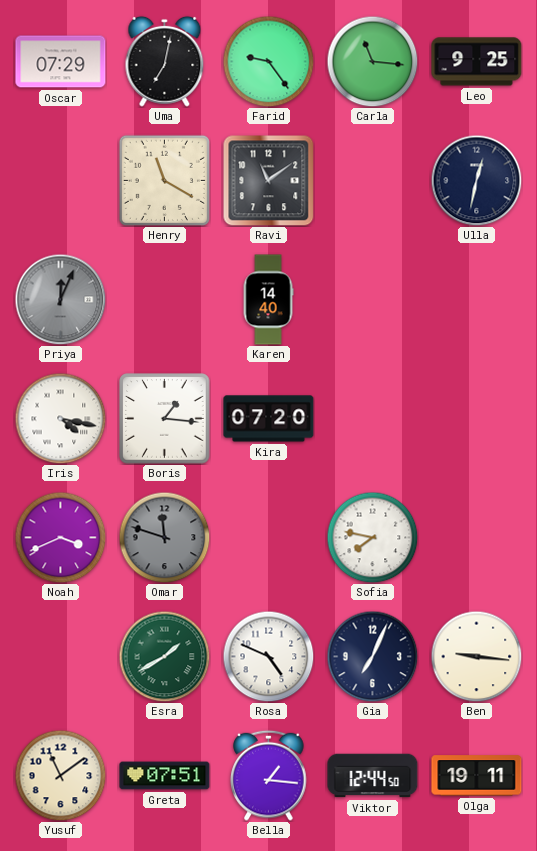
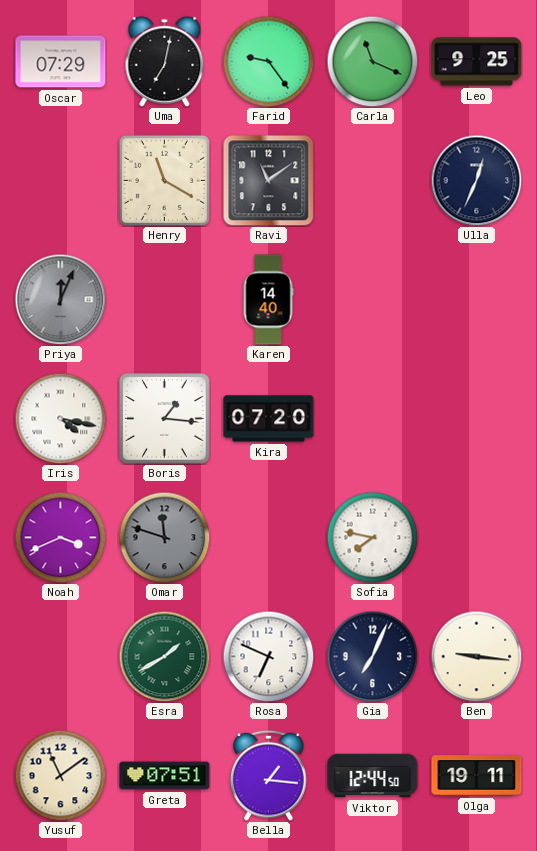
Carla: 11:16 -> 11:19 (372, 61)
Ulla: 12:32 -> 12:34 (476, 180)
Rosa: 4:49 -> 6:49 (268, 656)
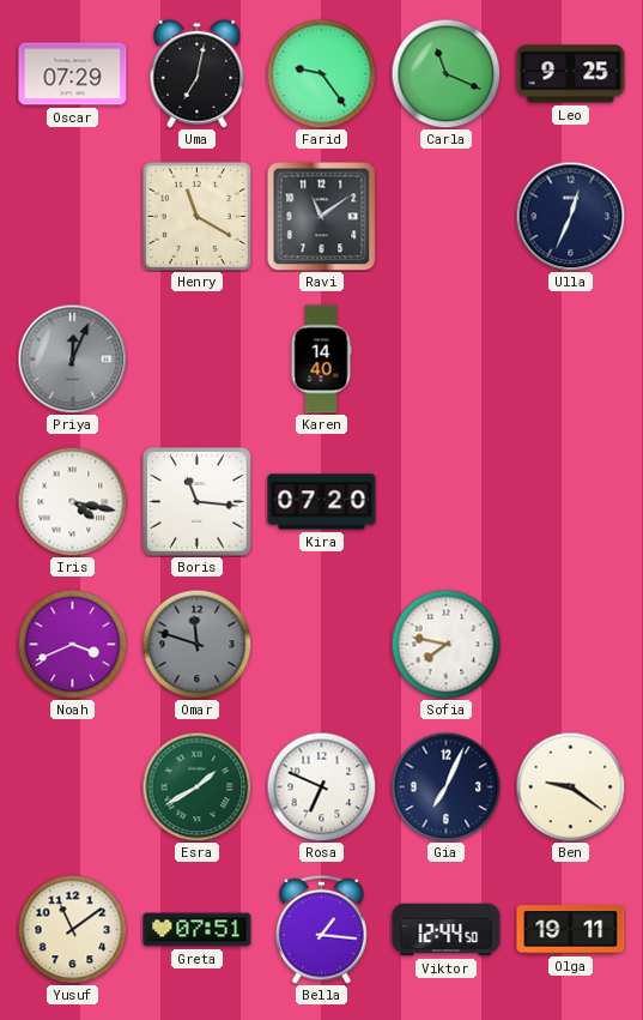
Boris: 1:16 -> 11:16 (198, 502)
Ben: 9:16 -> 9:21 (570, 786)
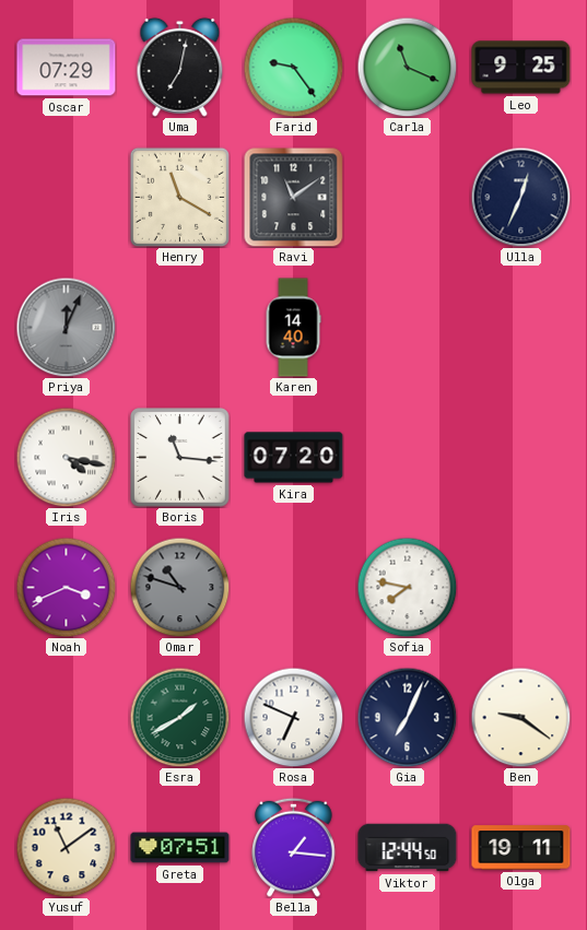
Omar: 11:48 -> 10:48 (179, 587)
